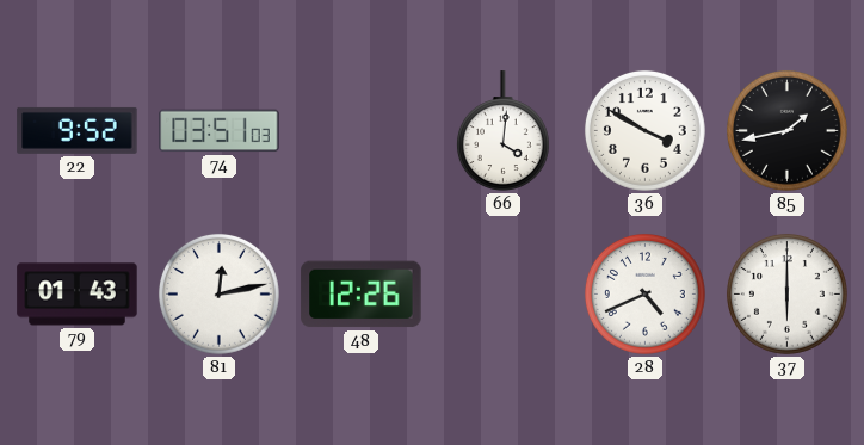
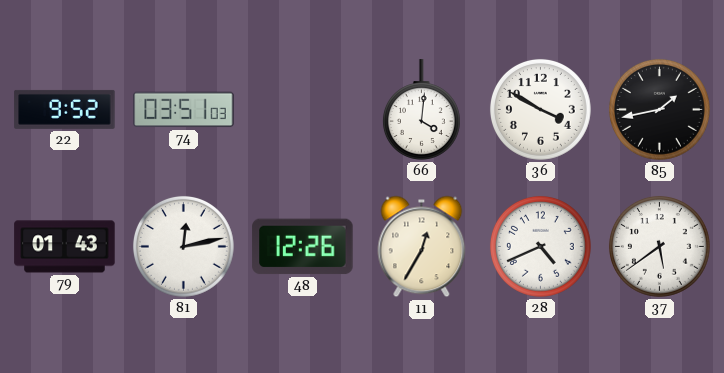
11: none -> 12:35 (422, 247)
37: 6:00 -> 5:39 (659, 246)
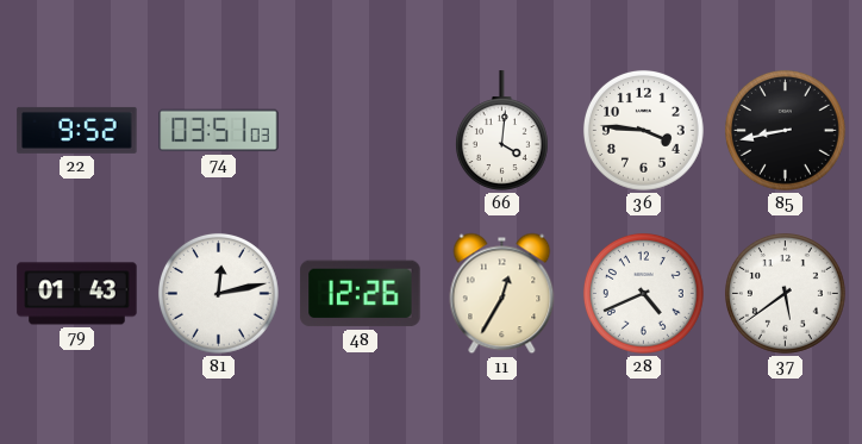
36: 3:50 -> 3:46 (643, 130)
85: 1:43 -> 8:43 (785, 130)
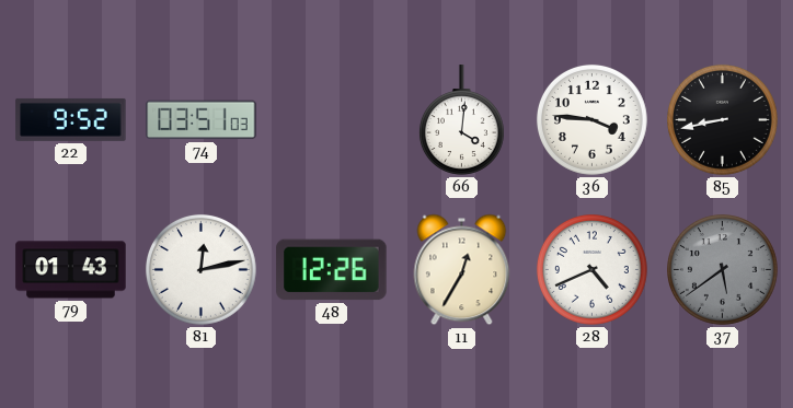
37 dial: white -> grey (722, 269)
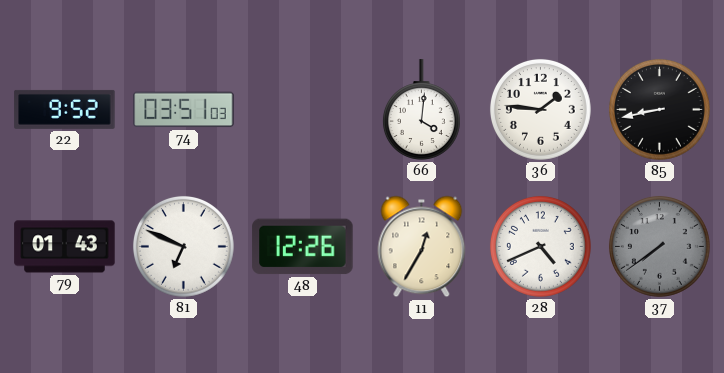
36: 3:46 -> 1:46 (540, 109)
81: 12:13 -> 6:49 (183, 246)
37: 5:39 -> 7:39 (659, 246)
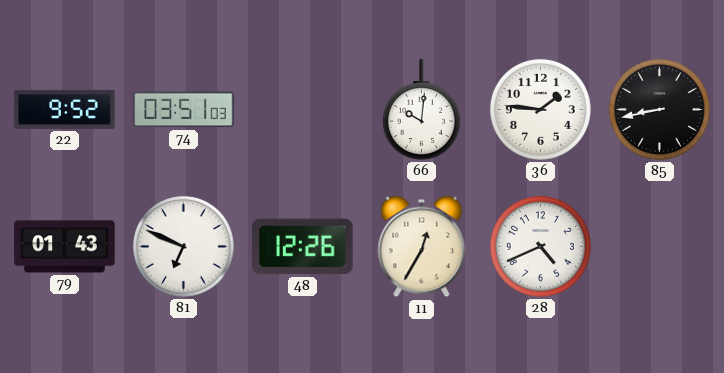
66: 4:01 -> 10:01 (421, 110)
37: 7:39 -> none (659, 246)
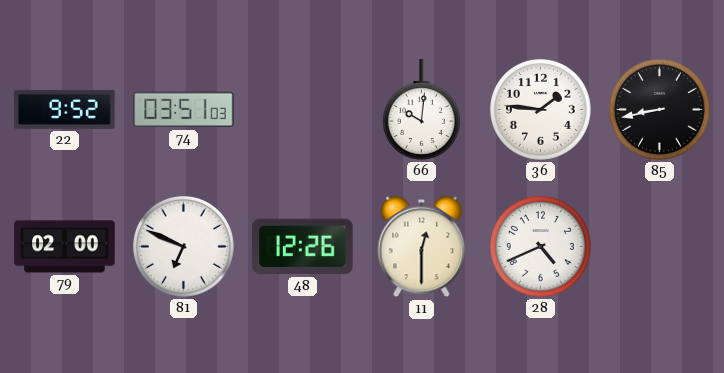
79: 01:43 -> 02:00 (65, 247)
11: 12:35 -> 12:30 (422, 247)
